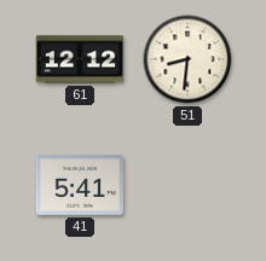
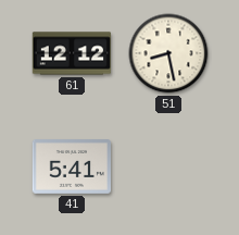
51: 8:31 -> 8:28 (168, 53)
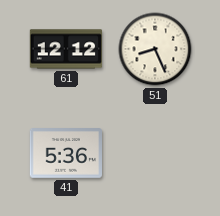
51: 8:28 -> 8:26 (155, 49)
41: 5:41 -> 5:36 (65, 153)
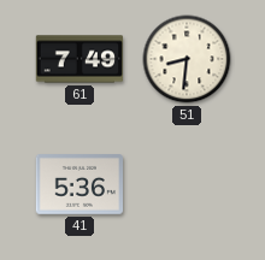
61: 12:12 -> 7:49 (79, 59)
51: 8:26 -> 8:31 (187, 59)
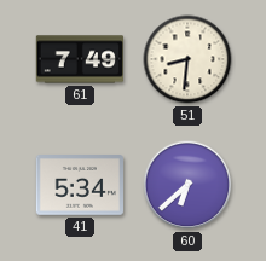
41: 5:36 -> 5:34 (79, 185)
60: none -> 6:38 (187, 185)
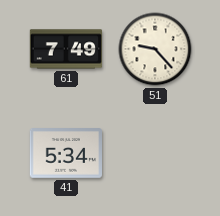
51: 8:31 -> 9:23 (155, 49)
60: 6:38 -> none (187, 185)
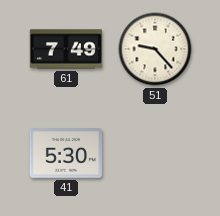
41: 5:34 -> 5:30 (65, 153)
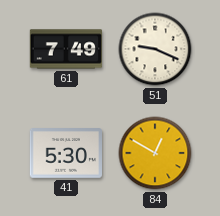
51: 9:23 -> 9:19 (155, 49)
84: none -> 12:50 (155, 153)
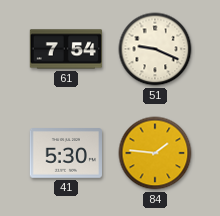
61: 7:49 -> 7:54 (66, 49)
84: 12:50 -> 1:46 (155, 153)
